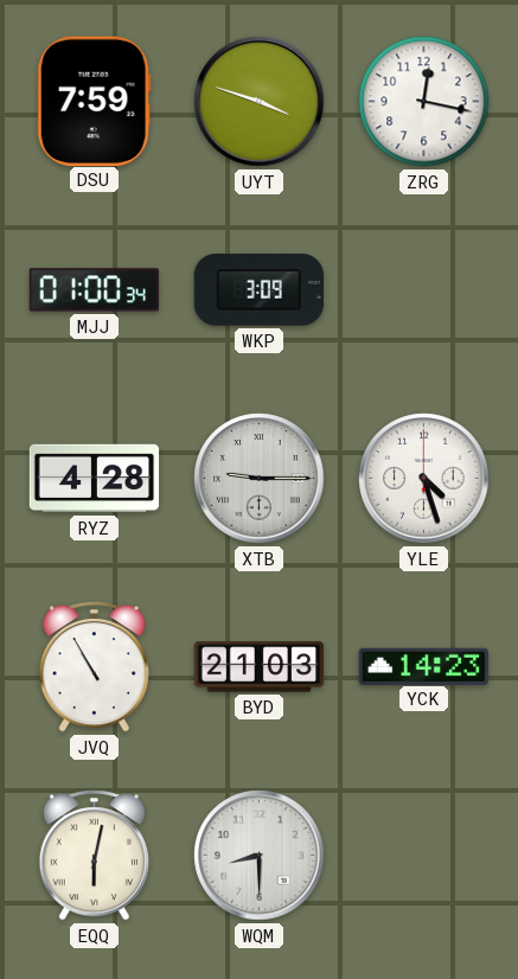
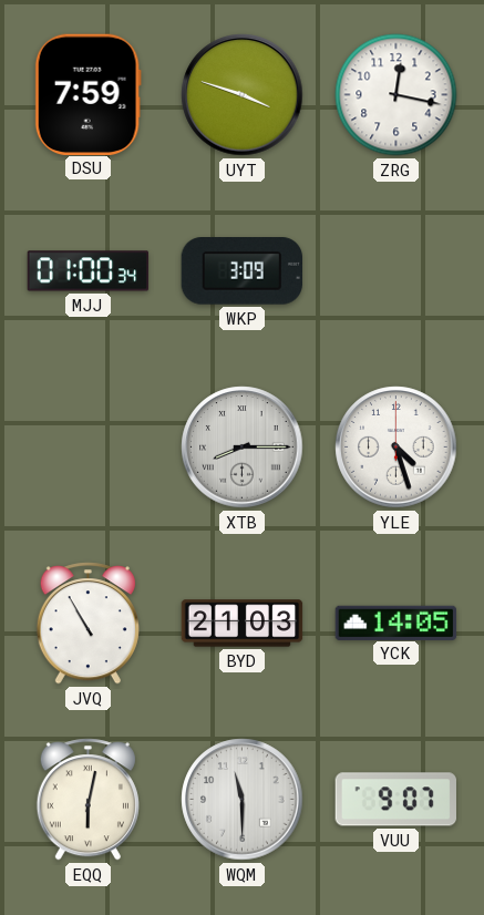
RYZ: 4:28 -> none (95, 479)
XTB: 9:15 -> 8:15 (243, 448)
YCK: 14:23 -> 14:05 (397, 623)
WQM: 8:30 -> 11:30 (243, 800)
VUU: none -> 9:07 (395, 800)
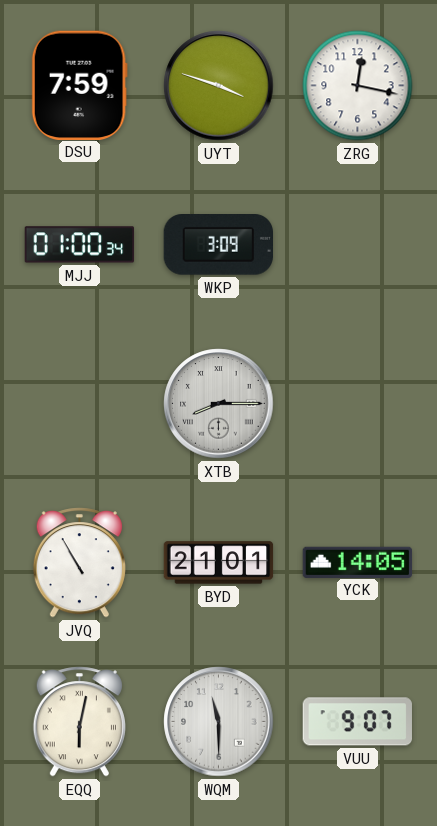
YLE: 4:27 -> none (397, 448)
BYD: 21:03 -> 21:01 (219, 563)
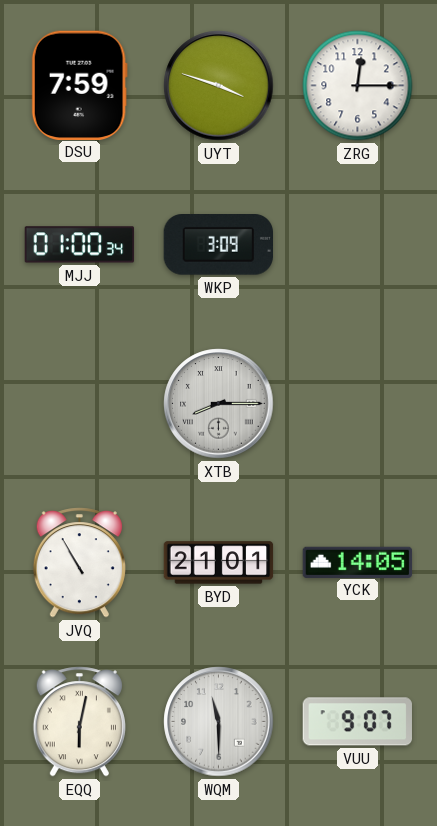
ZRG: 12:17 -> 12:15 (358, 86)
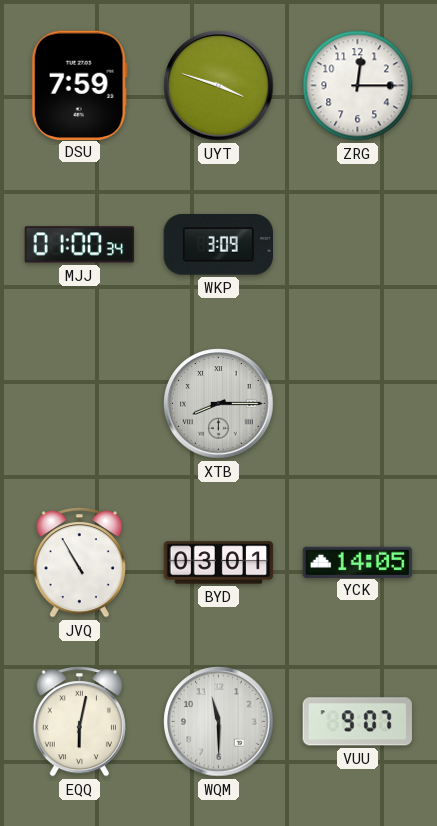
BYD: 21:01 -> 03:01 (219, 563)
